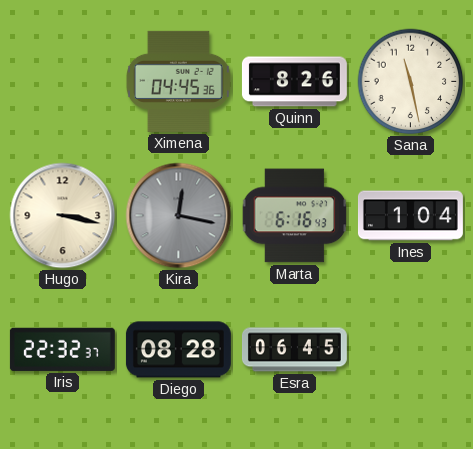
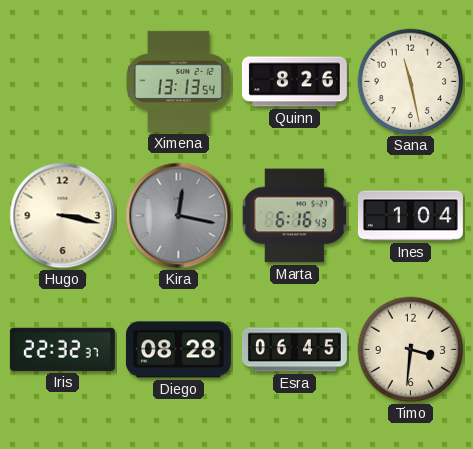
Ximena: 04:45 -> 13:13 (178, 81)
Timo: none -> 3:31 (411, 350)
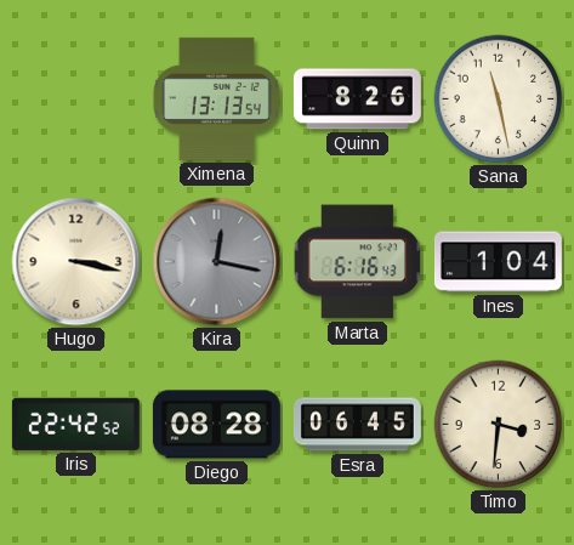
Iris: 22:32 -> 22:42 (75, 424)
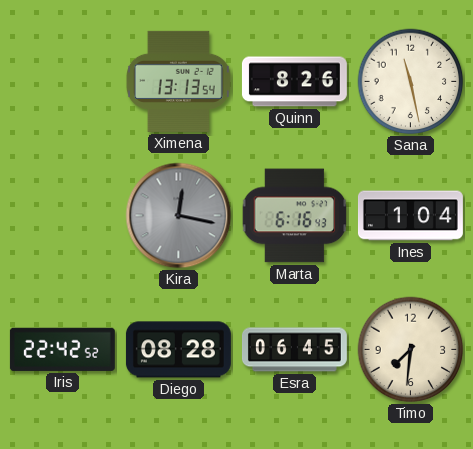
Hugo: 3:17 -> none (76, 262)
Timo: 3:31 -> 7:31 (411, 350)
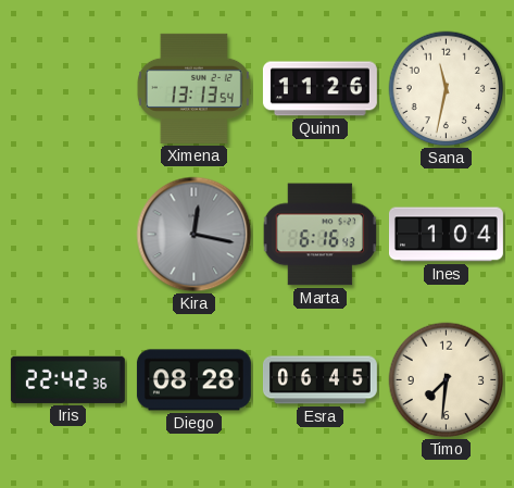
Quinn: 8:26 -> 11:26 (319, 89)
Sana: 11:28 -> 11:32 (447, 89)
Iris: 22:42:52 -> 22:42:36 (67, 379)
